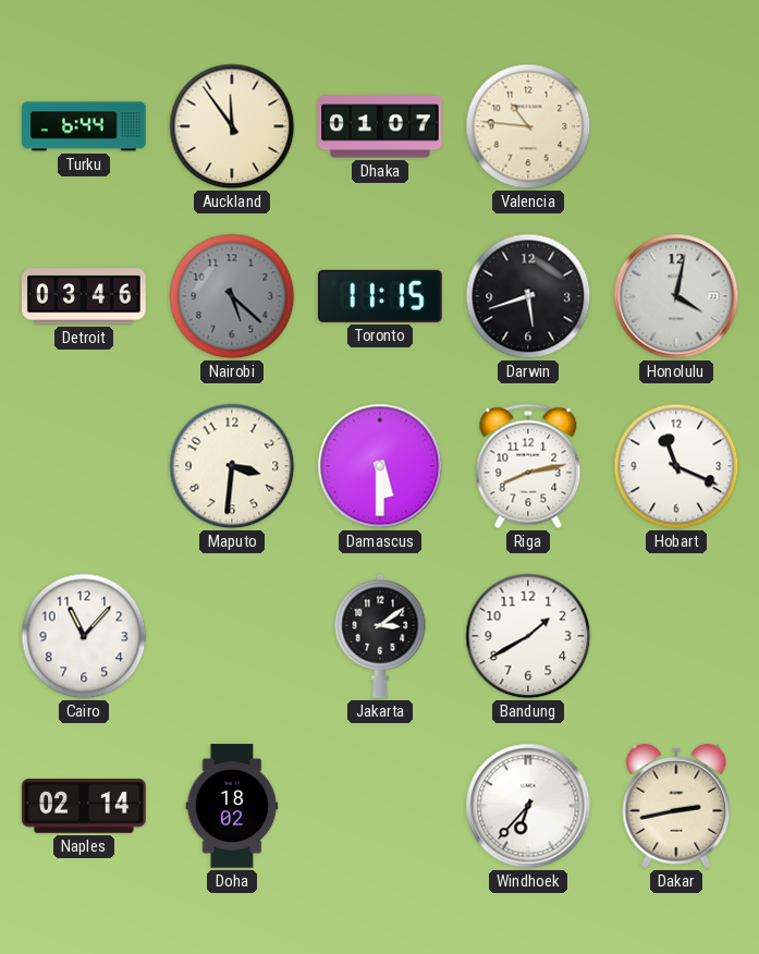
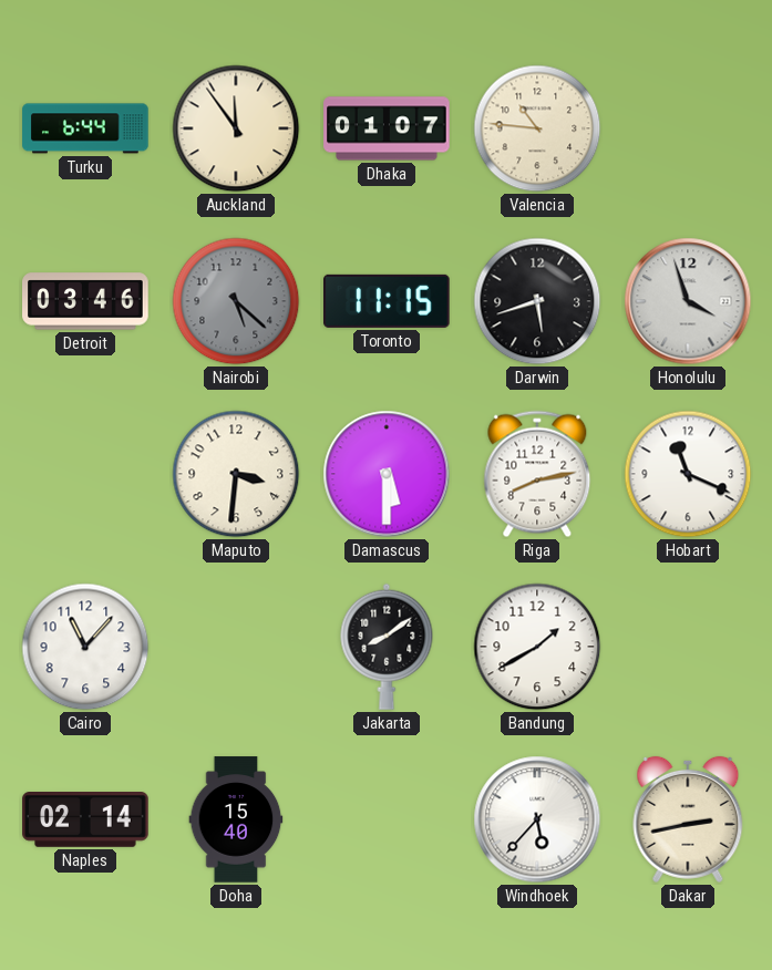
Honolulu: 4:02 -> 3:57 (688, 301)
Jakarta: 3:09 -> 8:09 (387, 647)
Doha: 18:02 -> 15:40 (236, 819)
Windhoek: 6:37 -> 5:37 (537, 819)
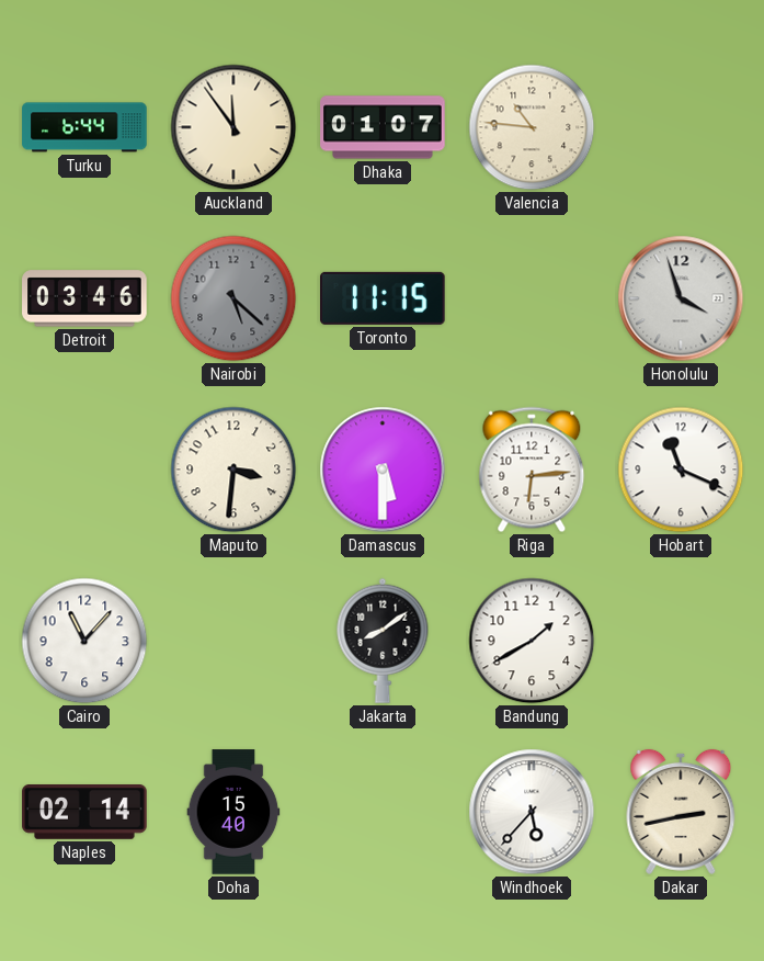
Darwin: 5:42 -> none (537, 301)
Riga: 8:13 -> 6:14 (532, 470)
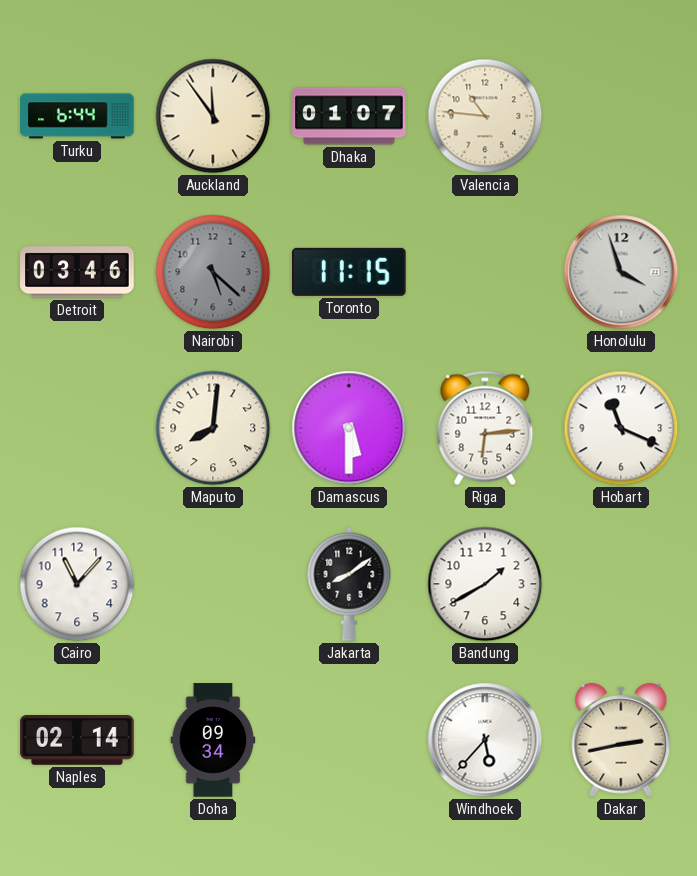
Maputo: 3:31 -> 8:01 (213, 428)
Doha: 15:40 -> 09:34 (213, 740)
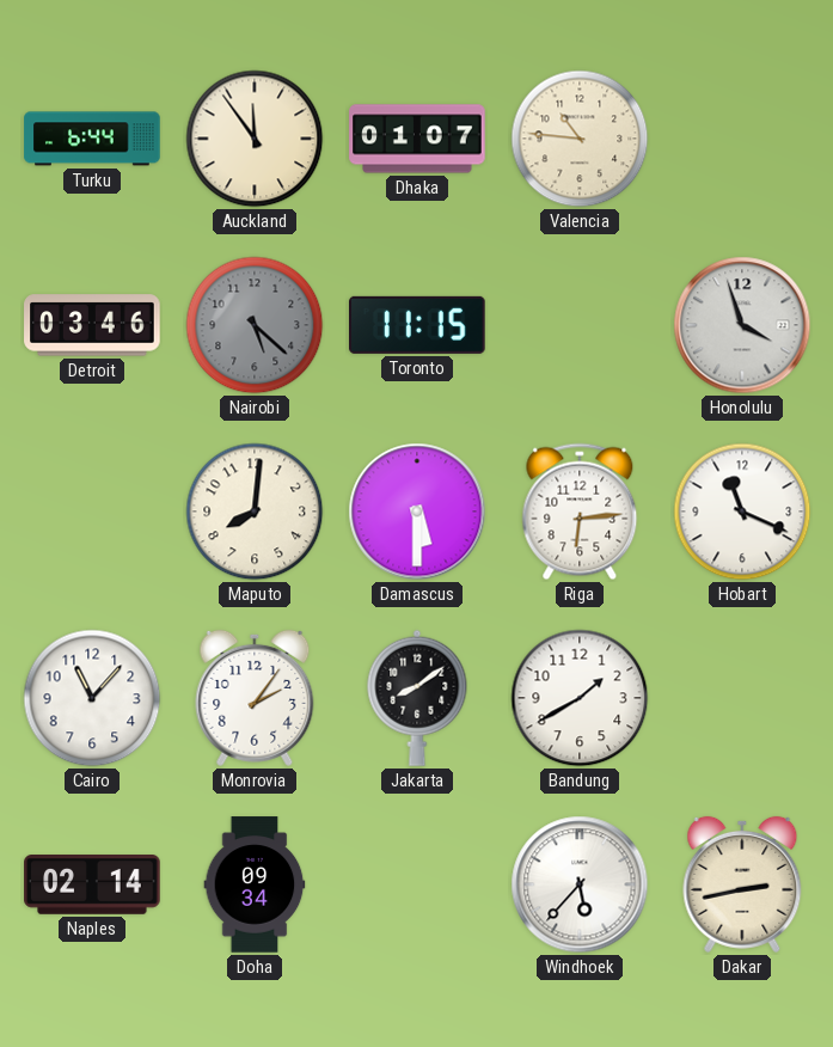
Monrovia: none -> 2:06 (255, 698)
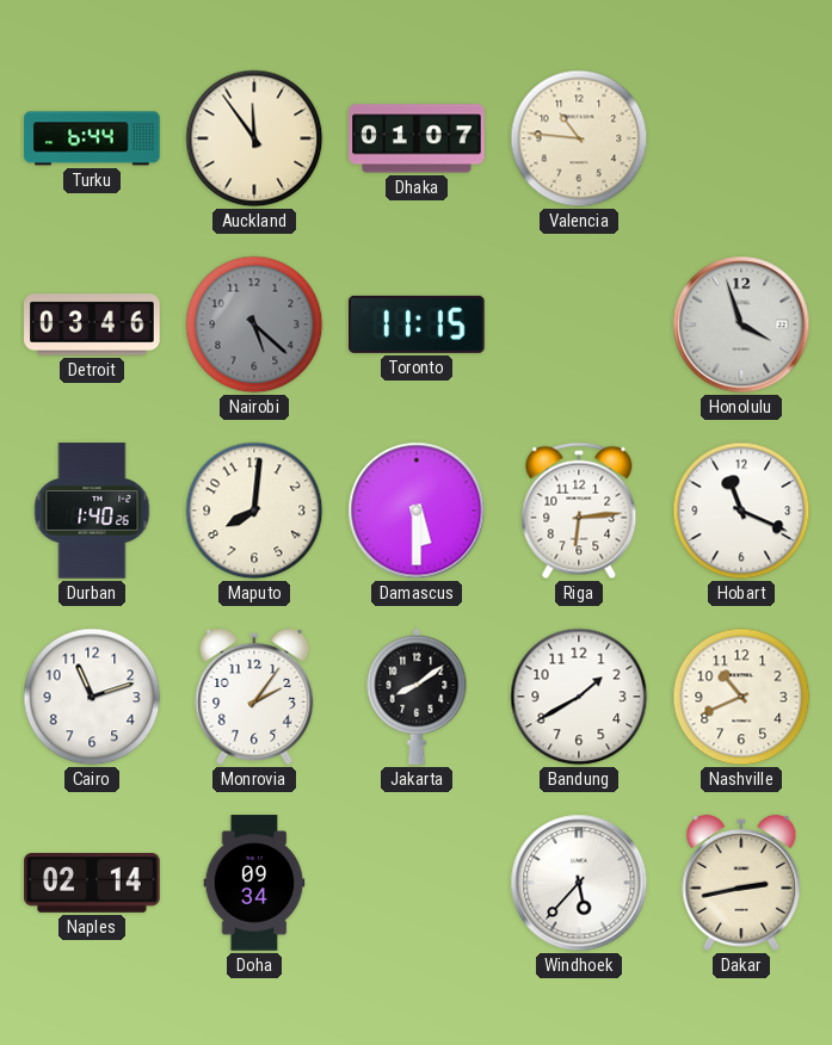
Durban: none -> 1:40 (92, 511)
Cairo: 11:07 -> 11:12 (92, 697)
Nashville: none -> 10:41 (741, 697)
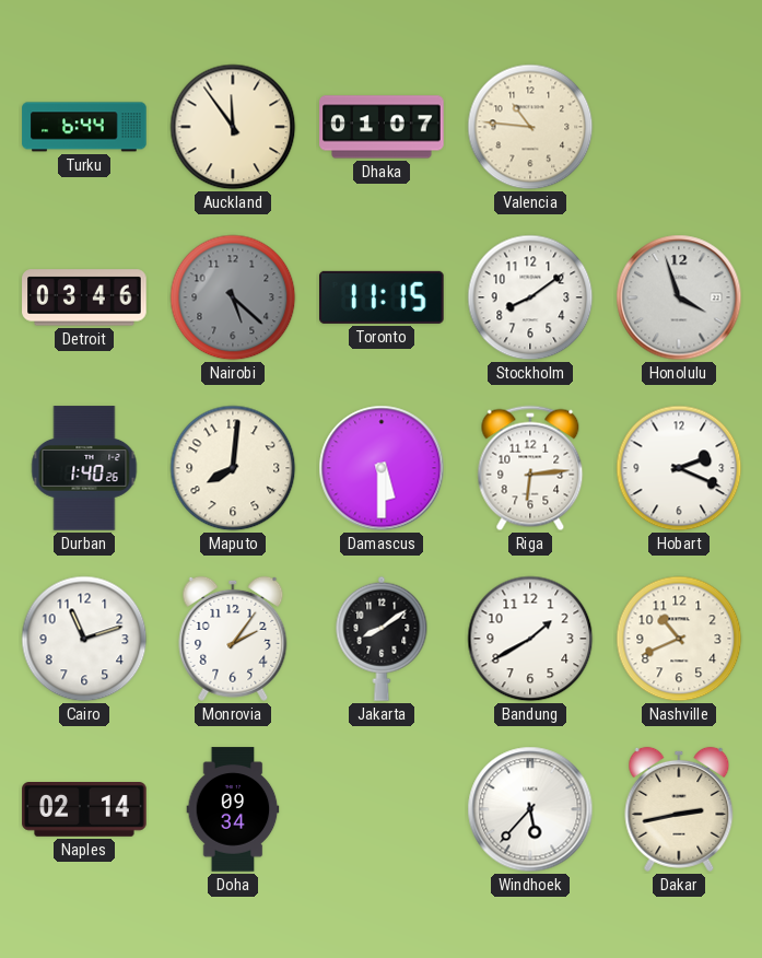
Stockholm: none -> 8:09 (530, 297)
Hobart: 11:19 -> 2:19 (679, 468)
